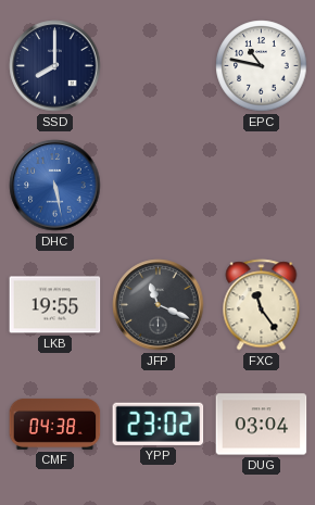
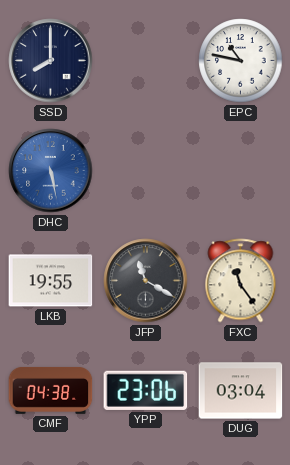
JFP: 11:19 -> 11:20 (146, 281)
YPP: 23:02 -> 23:06 (146, 390)
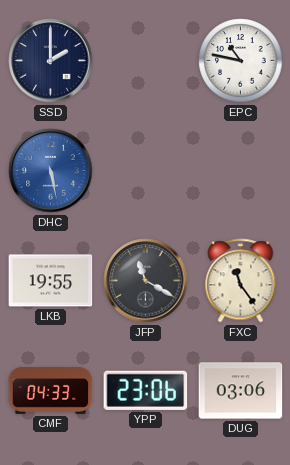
SSD: 8:00 -> 2:00 (51, 61)
CMF: 04:38 -> 04:33 (51, 390)
DUG: 03:04 -> 03:06 (241, 391)
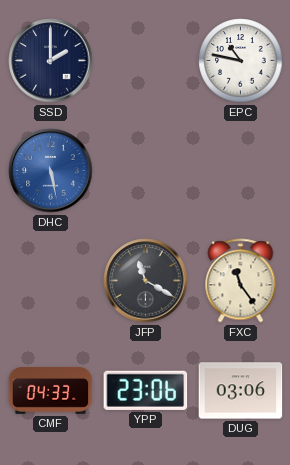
LKB: 19:55 -> none (51, 281)
